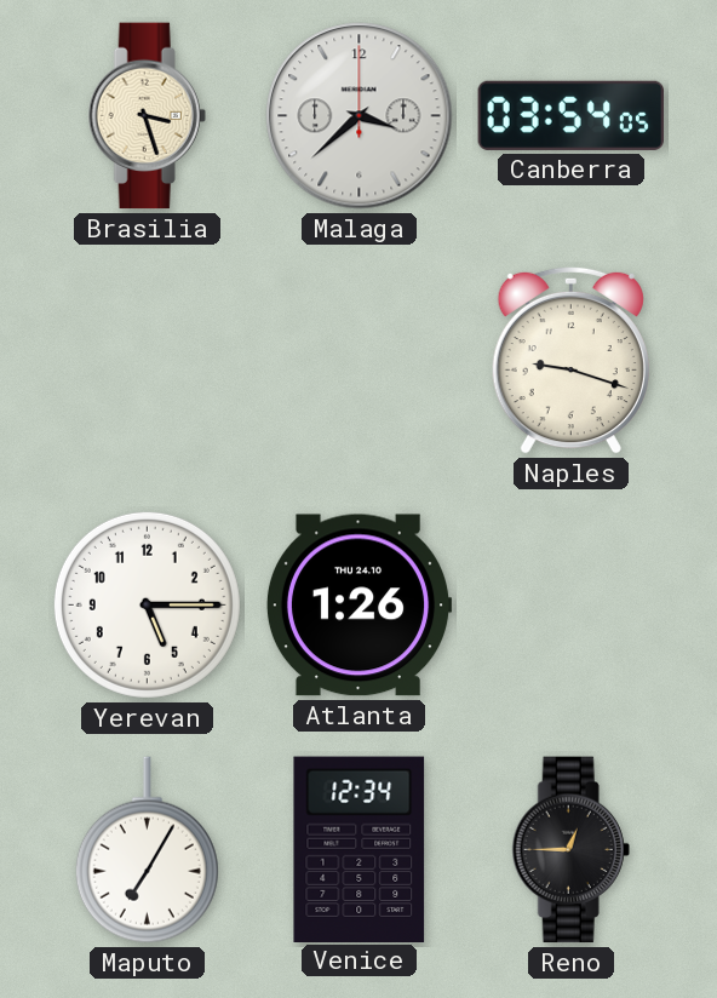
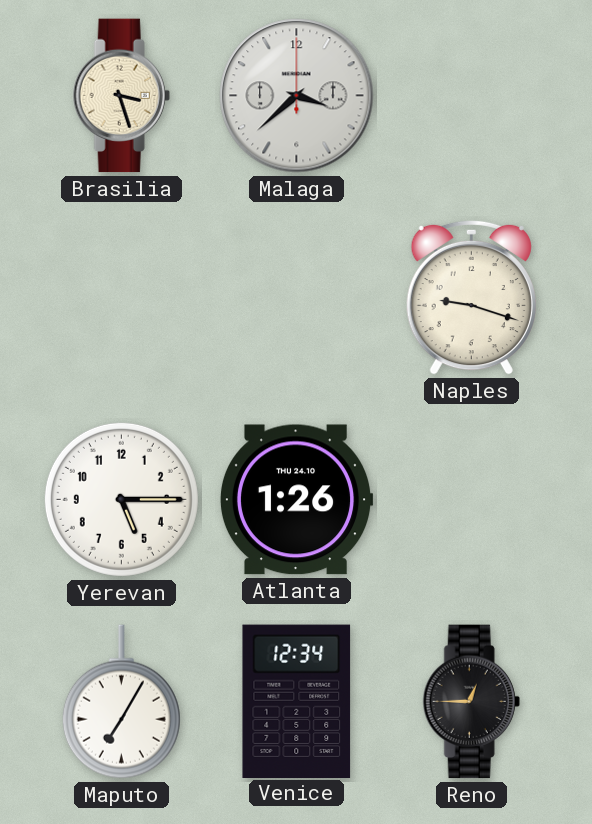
Canberra: 03:54 -> none (570, 115)
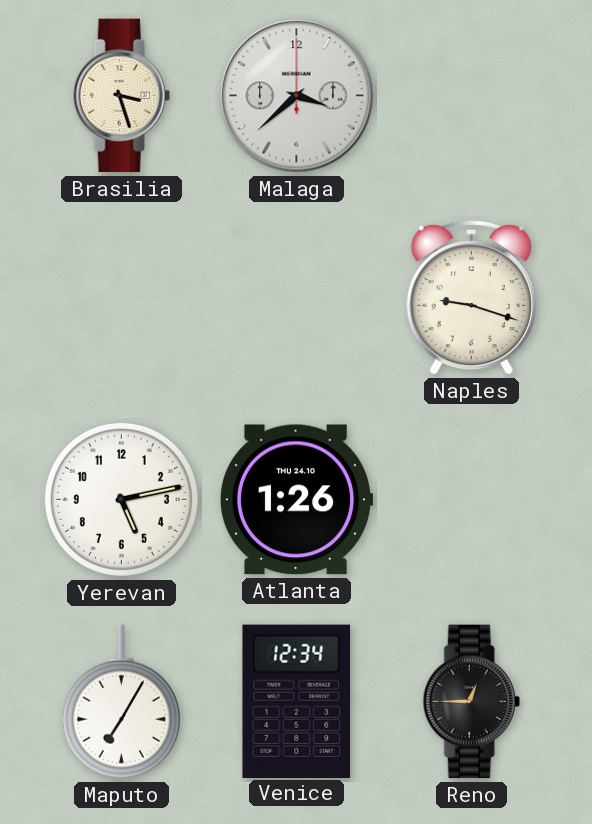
Yerevan: 5:15 -> 5:13 (121, 499)
